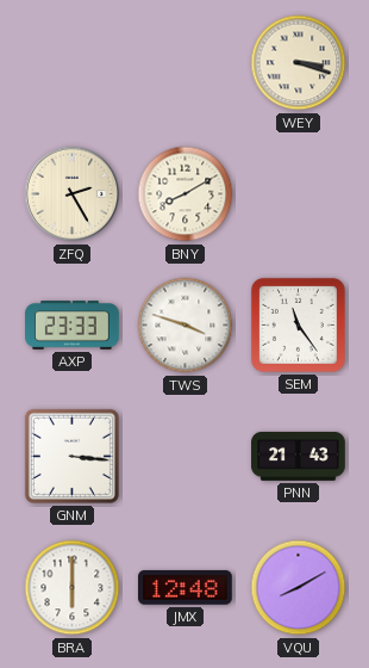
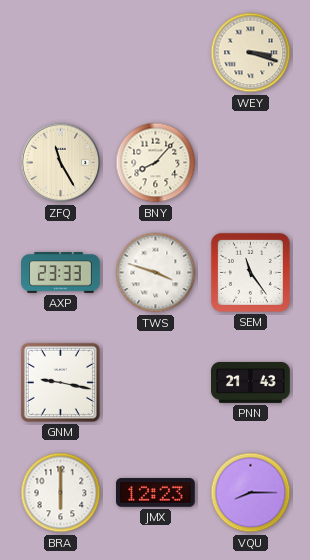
ZFQ: 2:25 -> 11:25 (61, 163)
BNY: 8:10 -> 8:07 (156, 163)
GNM: 3:16 -> 9:17 (60, 382)
JMX: 12:48 -> 12:23 (156, 493)
VQU: 8:10 -> 8:15 (251, 493)
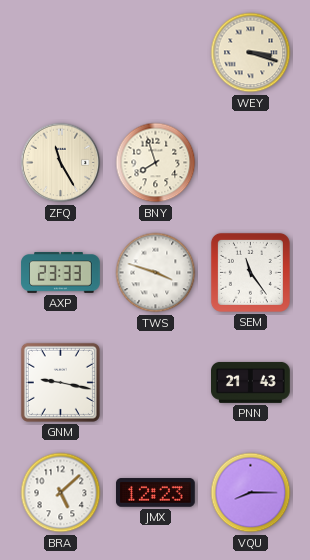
BNY: 8:07 -> 7:57 (156, 163)
BRA: 6:00 -> 5:08 (61, 493)
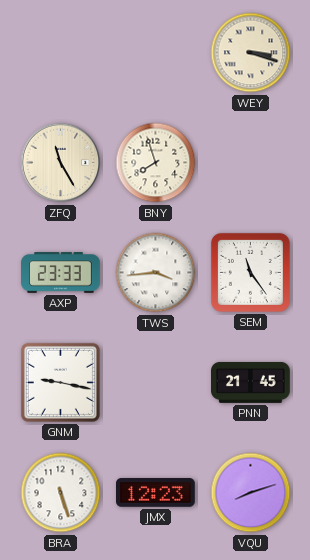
TWS: 3:48 -> 3:44 (156, 273)
PNN: 21:43 -> 21:45 (251, 382)
BRA: 5:08 -> 5:27 (61, 493)
VQU: 8:15 -> 8:12 (251, 493)
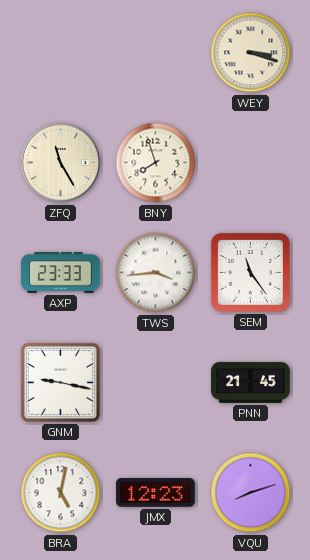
BRA: 5:27 -> 5:02 (61, 493)
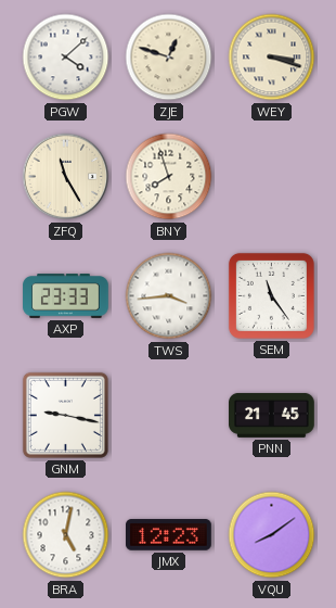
PGW: none -> 4:08 (66, 58)
ZJE: none -> 12:48 (169, 58)
VQU: 8:12 -> 8:09 (272, 535)
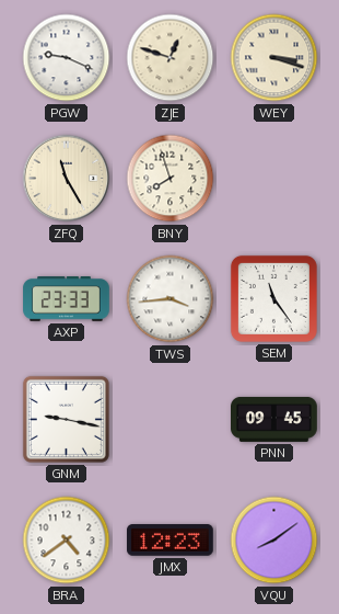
PGW: 4:08 -> 9:19 (67, 58)
PNN: 21:45 -> 09:45 (274, 419)
BRA: 5:02 -> 4:39 (67, 541)
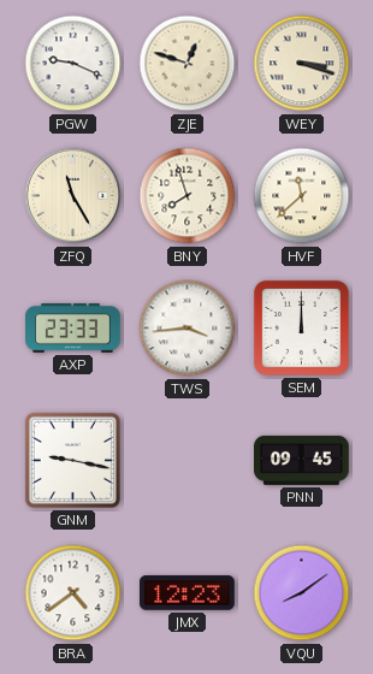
HVF: none -> 11:38 (302, 196)
SEM: 11:24 -> 12:00 (301, 327)
